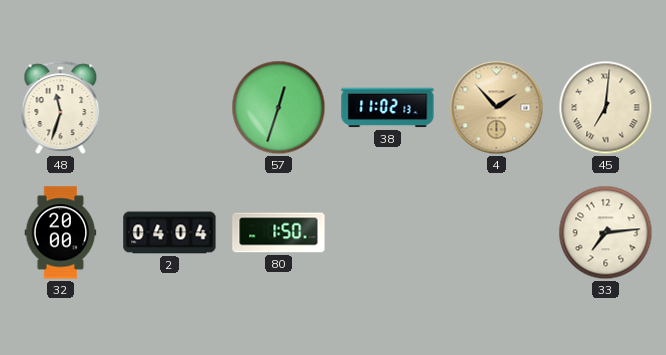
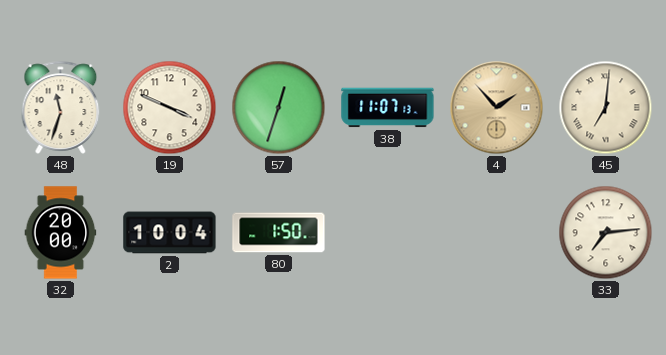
19: none -> 3:49 (170, 108)
38: 11:02 -> 11:07 (388, 108)
2: 04:04 -> 10:04 (170, 233)
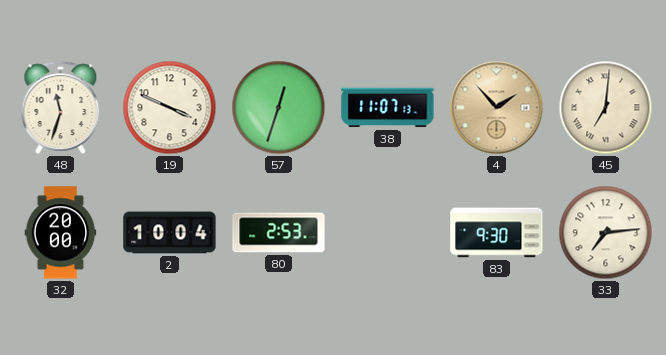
80: 1:50 -> 2:53 (279, 233)
83: none -> 9:30 (497, 233)
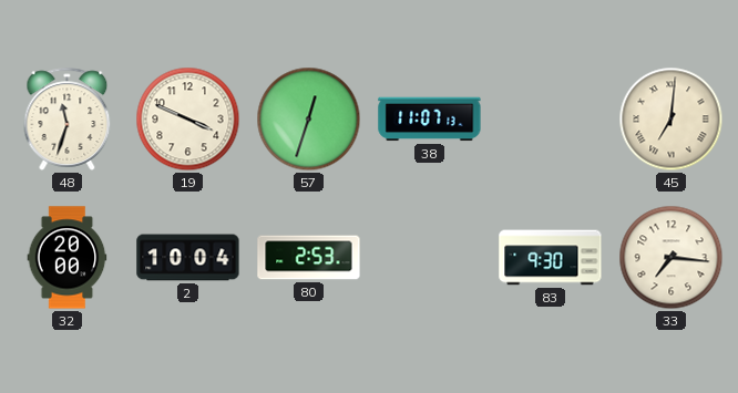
4: 1:53 -> none (497, 108)
33: 7:14 -> 7:16 (672, 258)
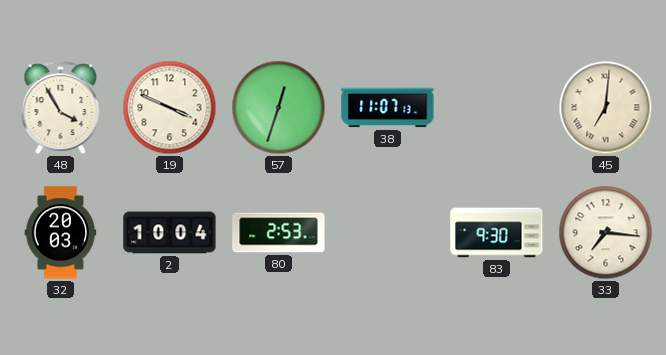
48: 11:33 -> 3:55 (61, 107)
32: 20:00 -> 20:03 (61, 233)
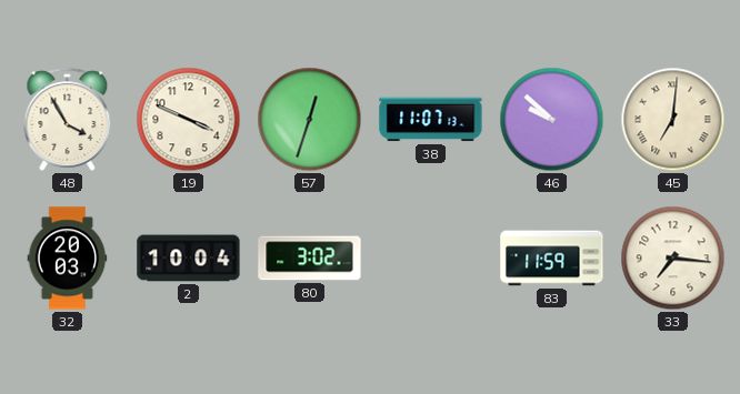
46: none -> 9:52 (552, 120)
80: 2:53 -> 3:02 (310, 259)
83: 9:30 -> 11:59 (552, 259)
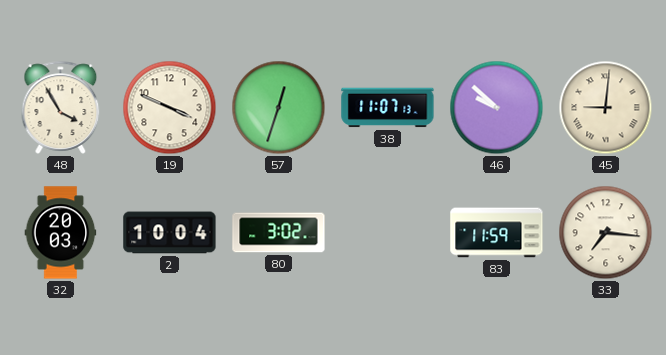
45: 7:01 -> 9:01 (606, 108)
